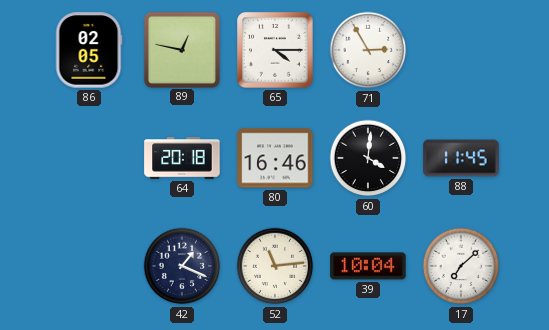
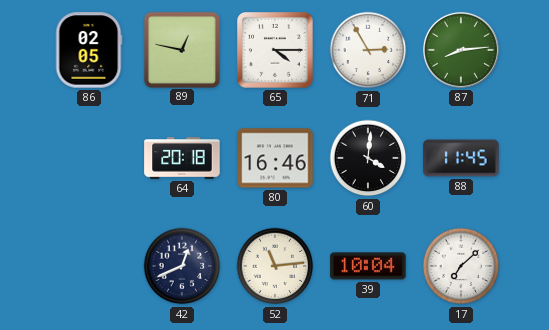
87: none -> 8:14 (461, 50)
42: 1:19 -> 12:41 (182, 266)
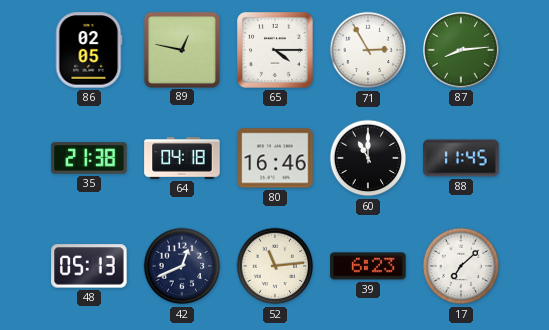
35: none -> 21:38 (89, 158)
64: 20:18 -> 04:18 (182, 158)
60: 4:01 -> 11:00 (368, 158)
48: none -> 05:13 (89, 266)
39: 10:04 -> 6:23 (368, 266)
